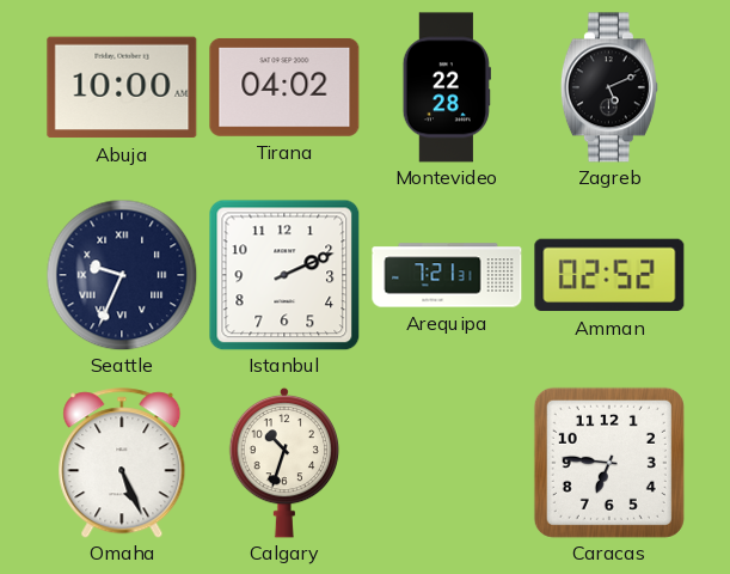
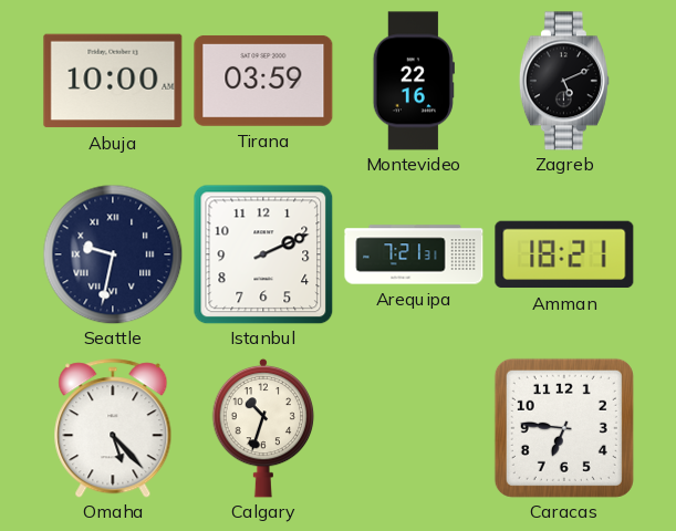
Tirana: 04:02 -> 03:59 (263, 81)
Montevideo: 22:28 -> 22:16 (414, 81)
Seattle: 9:34 -> 9:32 (113, 254)
Amman: 02:52 -> 18:21 (564, 254)
Omaha: 5:26 -> 5:23 (113, 428)
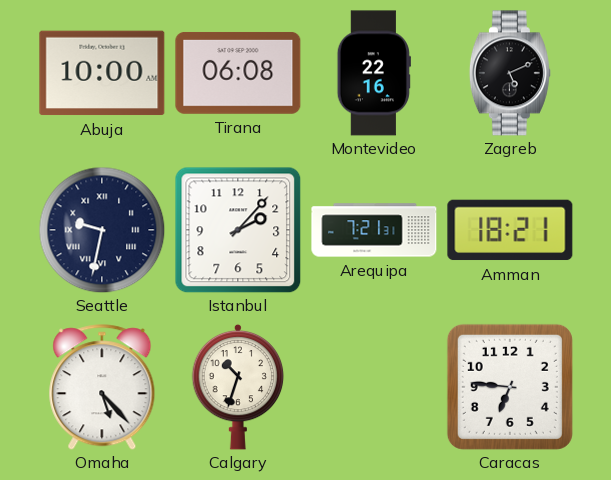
Tirana: 03:59 -> 06:08 (238, 73)
Istanbul: 2:11 -> 2:07 (238, 230)
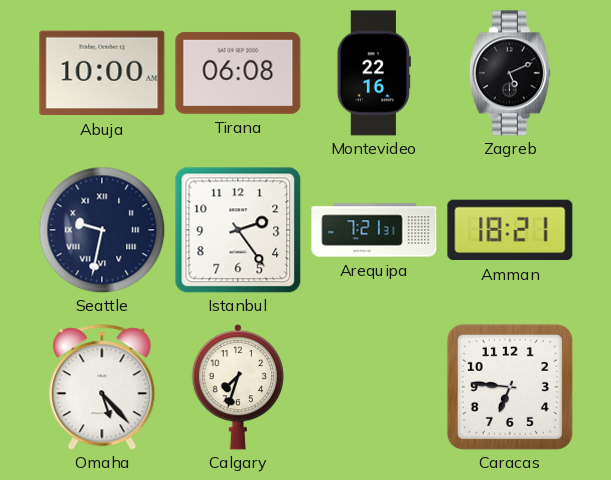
Istanbul: 2:07 -> 2:24 (238, 230)
Calgary: 10:33 -> 7:33 (238, 387)
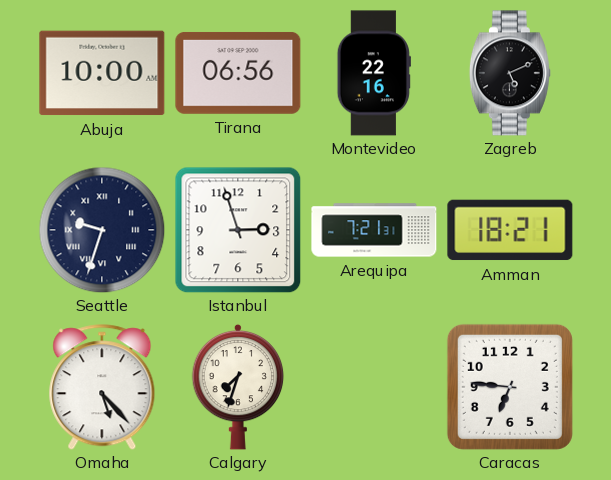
Tirana: 06:08 -> 06:56 (238, 73)
Seattle: 9:32 -> 9:33 (102, 230)
Istanbul: 2:24 -> 2:57 (238, 230)
